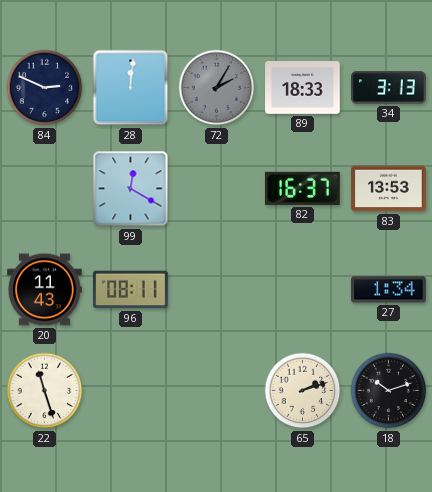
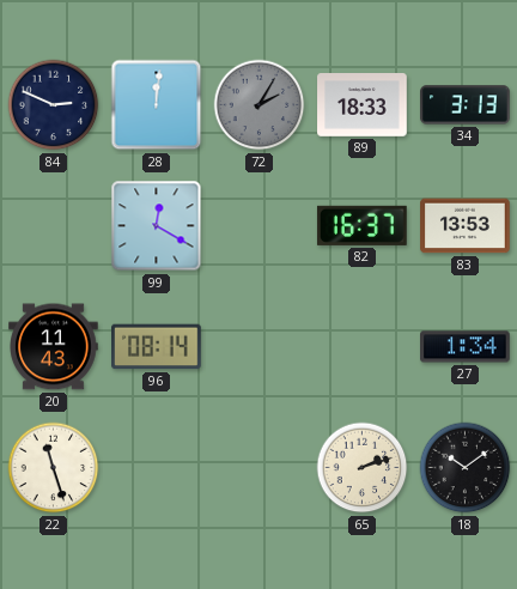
96: 08:11 -> 08:14 (157, 347)
18: 10:12 -> 10:09 (466, 468)
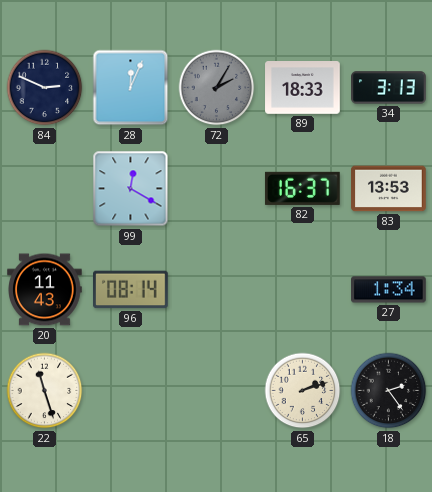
28: 12:01 -> 12:04 (131, 88)
18: 10:09 -> 2:24 (389, 391)
